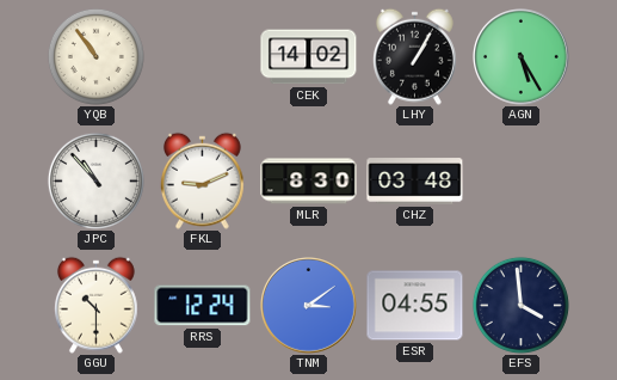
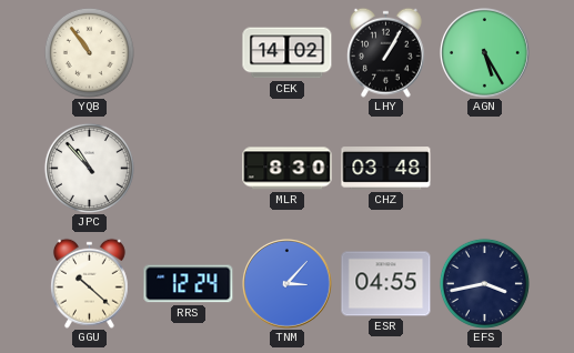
FKL: 9:11 -> none (202, 180)
GGU: 10:30 -> 10:22 (89, 283)
TNM: 3:09 -> 3:07 (288, 284)
EFS: 3:59 -> 3:43 (484, 283)
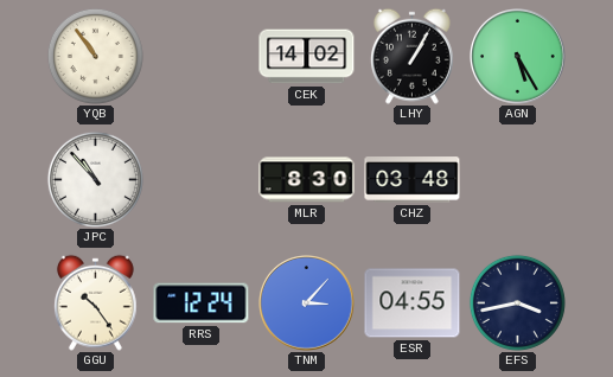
GGU: 10:22 -> 10:24 (95, 302)
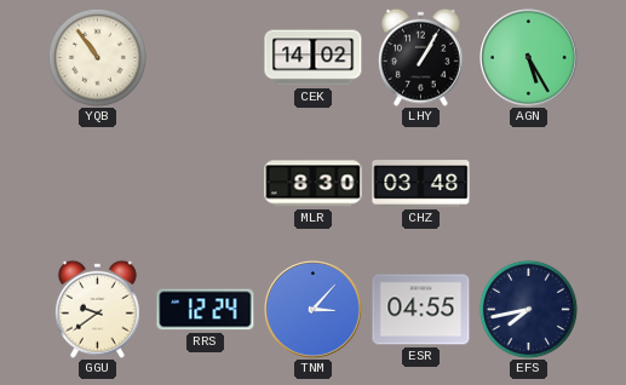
JPC: 10:53 -> none (95, 179)
GGU: 10:24 -> 9:39 (97, 309)
EFS: 3:43 -> 7:43 (528, 309)
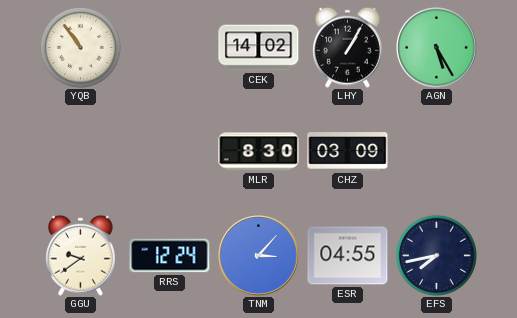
CHZ: 03:48 -> 03:09 (348, 152)
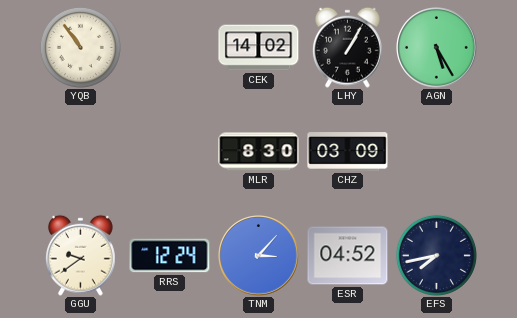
ESR: 04:55 -> 04:52 (348, 256)
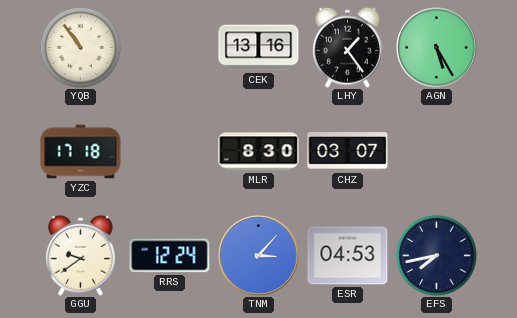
CEK: 14:02 -> 13:16 (259, 48)
LHY: 1:05 -> 1:24 (347, 47)
YZC: none -> 17:18 (81, 152)
CHZ: 03:09 -> 03:07 (348, 152)
ESR: 04:52 -> 04:53 (348, 256)
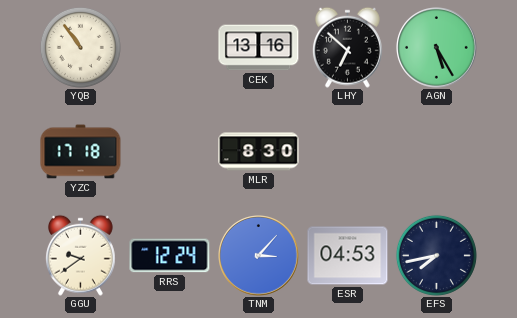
LHY: 1:24 -> 6:52 (347, 47)
CHZ: 03:07 -> none (348, 152)
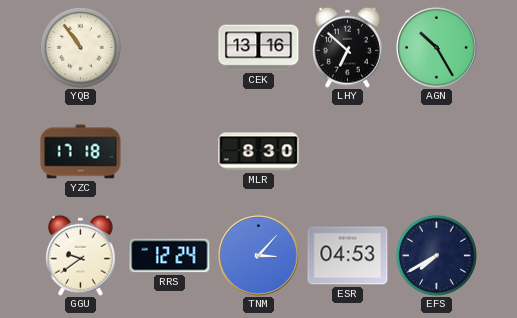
AGN: 5:25 -> 10:25 (437, 48)
EFS: 7:43 -> 7:40 (436, 255)
